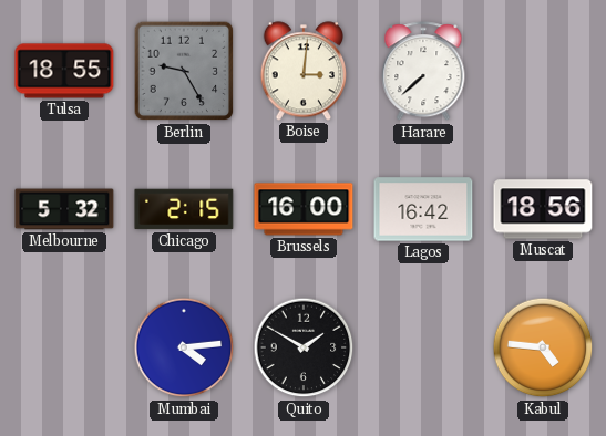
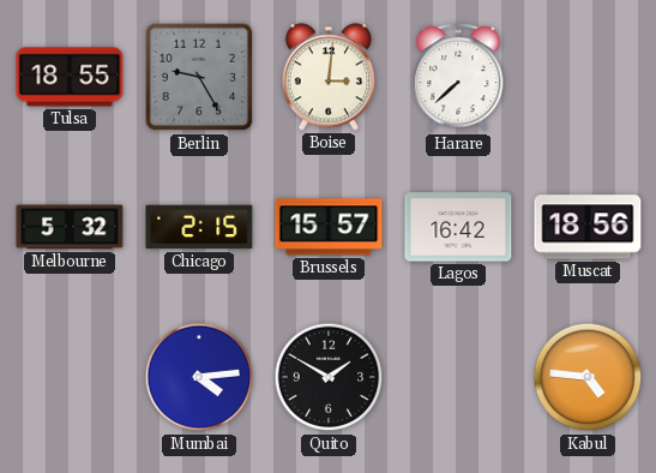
Brussels: 16:00 -> 15:57 (329, 227)
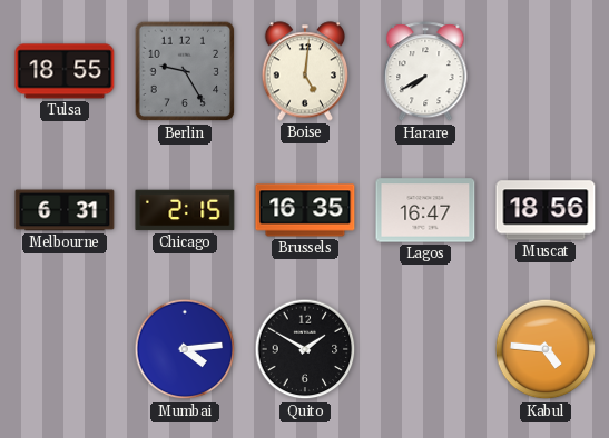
Boise: 3:01 -> 5:01 (304, 71)
Harare: 7:38 -> 7:40 (425, 72)
Melbourne: 5:32 -> 6:31 (65, 210)
Brussels: 15:57 -> 16:35 (305, 210)
Lagos: 16:42 -> 16:47 (425, 210)
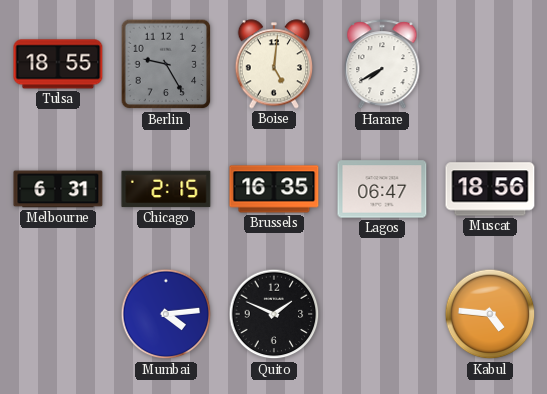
Lagos: 16:47 -> 06:47 (382, 189)
Quito: 1:50 -> 1:49 (274, 314)
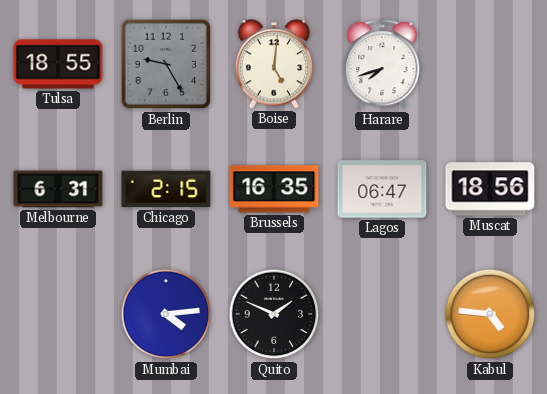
Harare: 7:40 -> 7:42 (382, 65)
